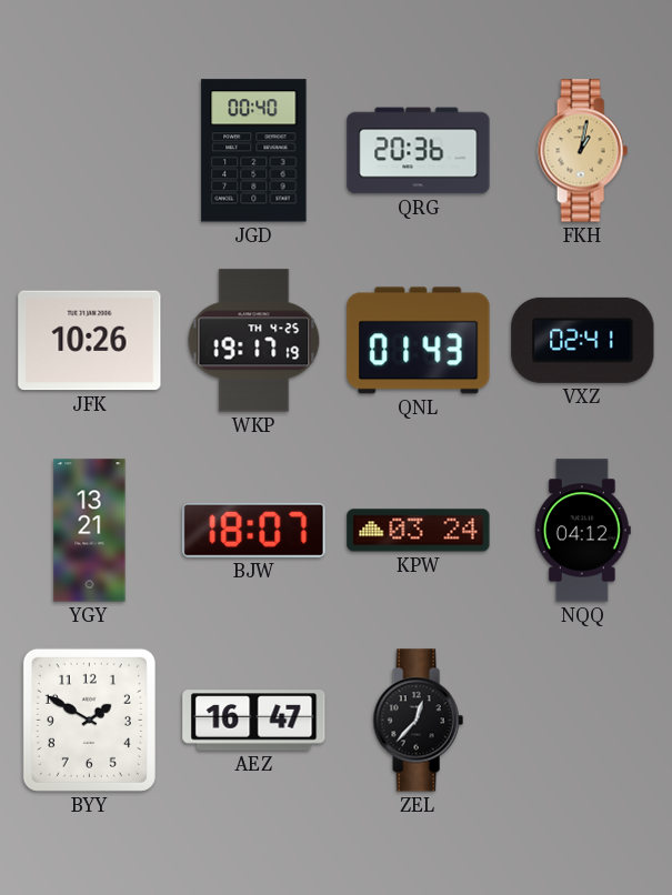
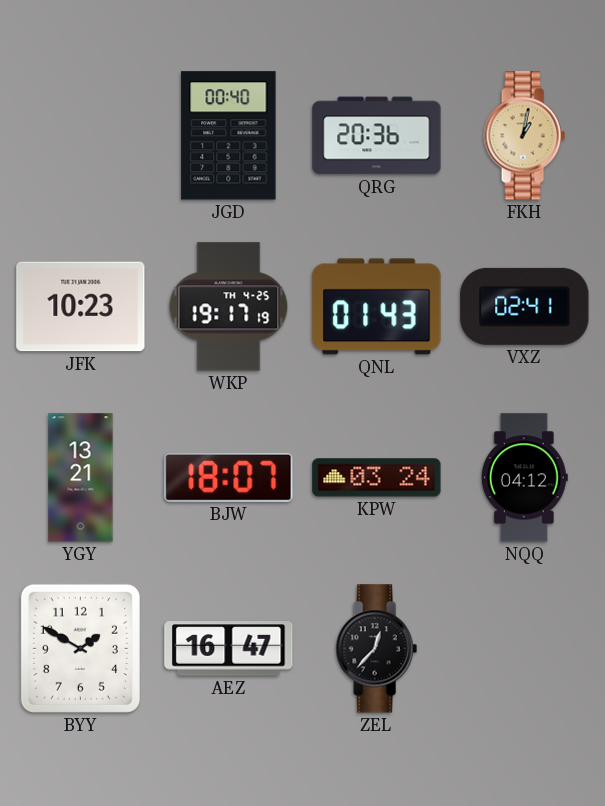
JFK: 10:26 -> 10:23 (81, 307)
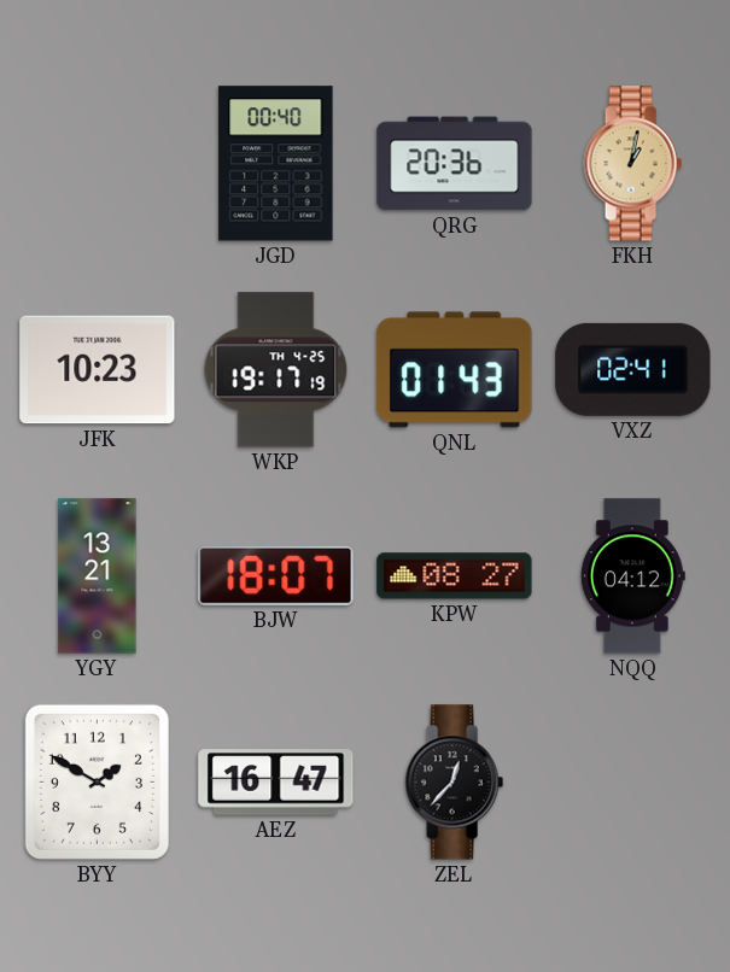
KPW: 03:24 -> 08:27 (455, 576)
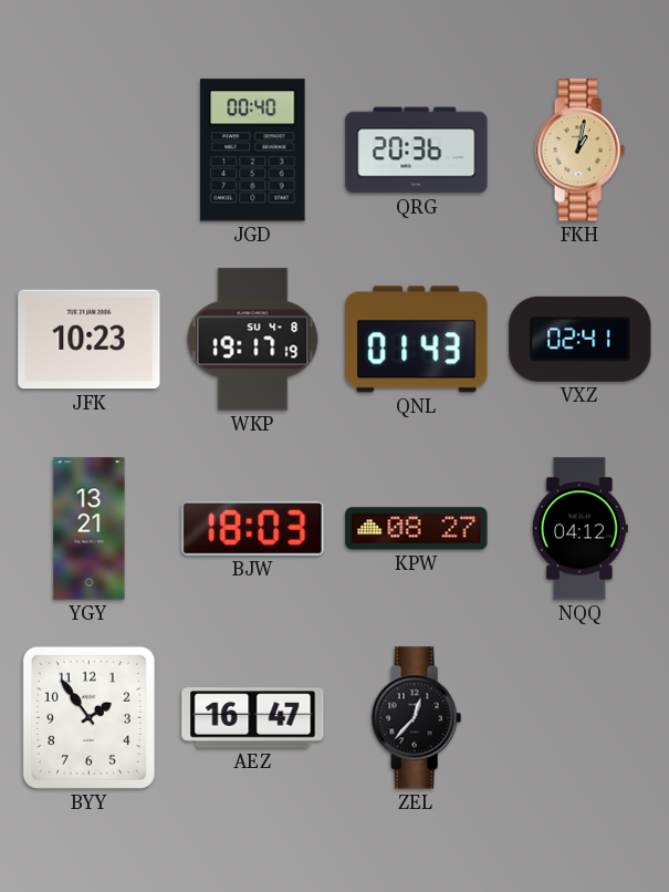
WKP date: TH 4-25 -> SU 4-8 (253, 340)
BJW: 18:07 -> 18:03 (253, 528)
BYY: 1:50 -> 1:54 (88, 717)
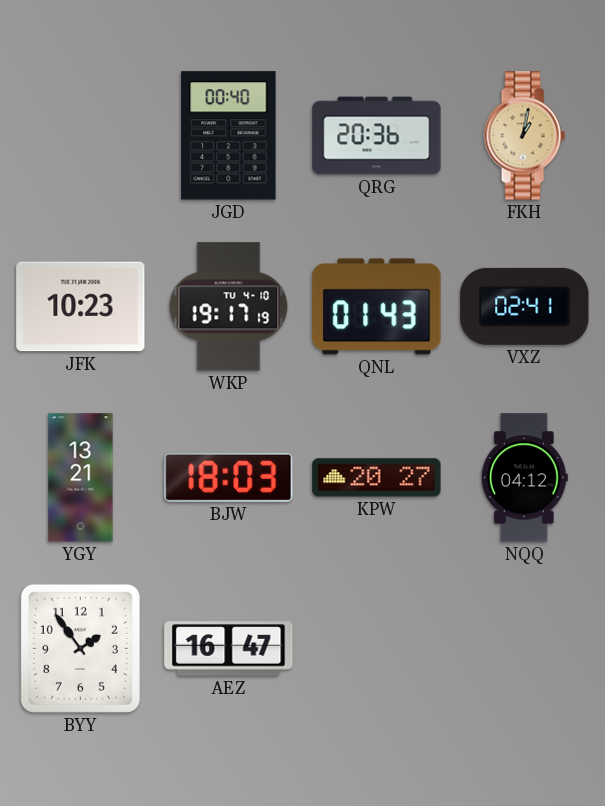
WKP date: SU 4-8 -> TU 4-10 (229, 307)
KPW: 08:27 -> 20:27 (377, 478)
ZEL: 12:37 -> none (416, 718)
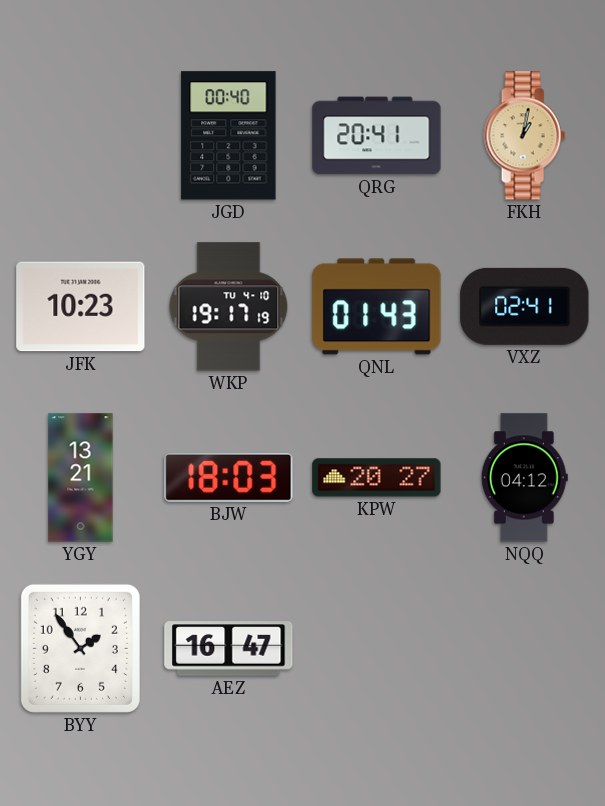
QRG: 20:36 -> 20:41 (377, 136)
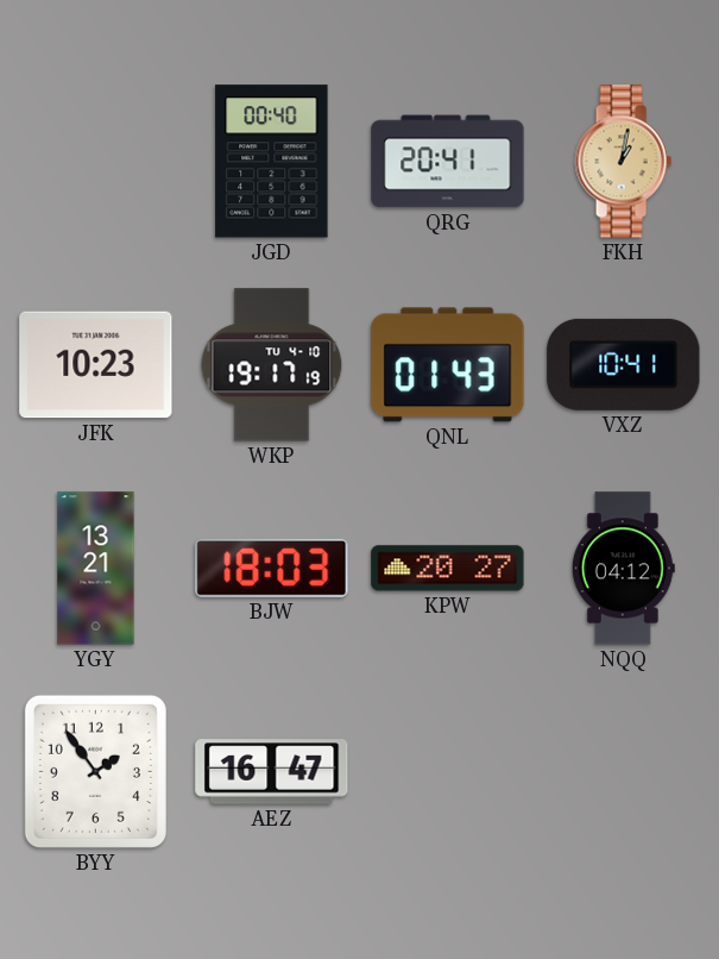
VXZ: 02:41 -> 10:41 (624, 364)
